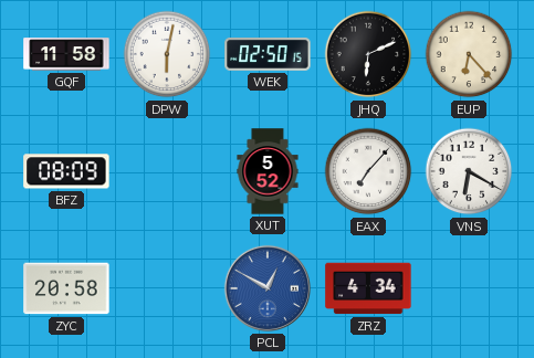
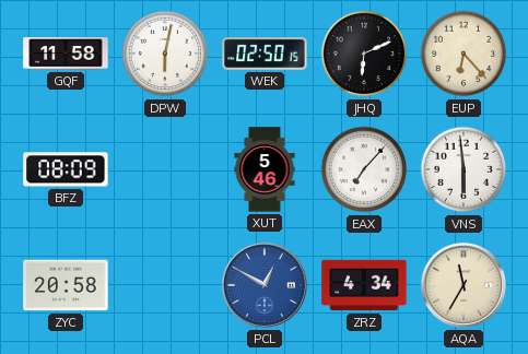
XUT: 5:52 -> 5:46 (265, 169)
VNS: 6:20 -> 5:59 (464, 169)
AQA: none -> 11:35 (464, 285)
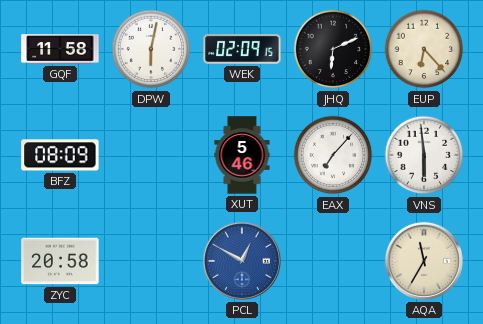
WEK: 02:50 -> 02:09 (242, 50)
ZRZ: 4:34 -> none (364, 285)
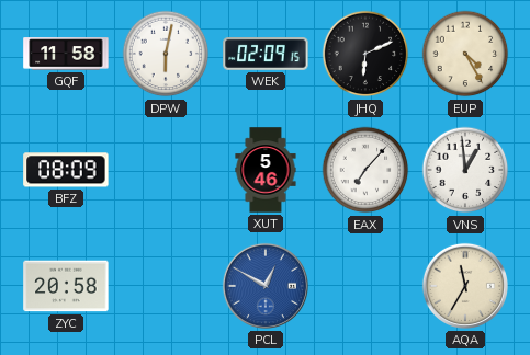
EUP: 6:23 -> 4:25 (465, 54)
VNS: 5:59 -> 12:59 (465, 170)
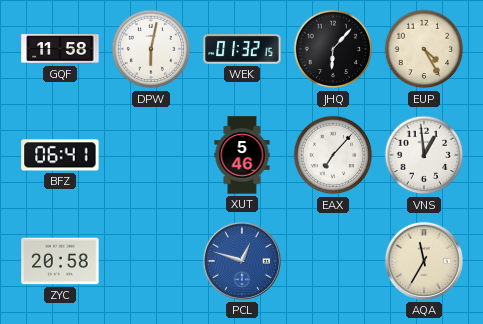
WEK: 02:09 -> 01:32 (242, 50)
JHQ: 6:11 -> 6:07 (333, 49)
BFZ: 08:09 -> 06:41 (60, 155)
PCL: 12:50 -> 12:48 (242, 261)
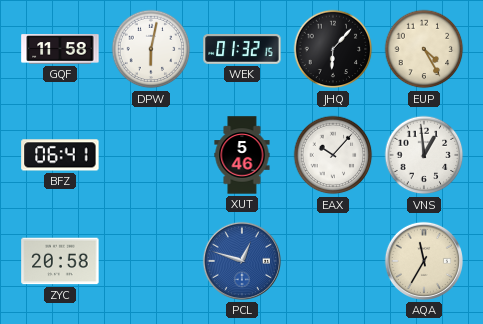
EAX: 7:07 -> 10:07 (333, 155)
